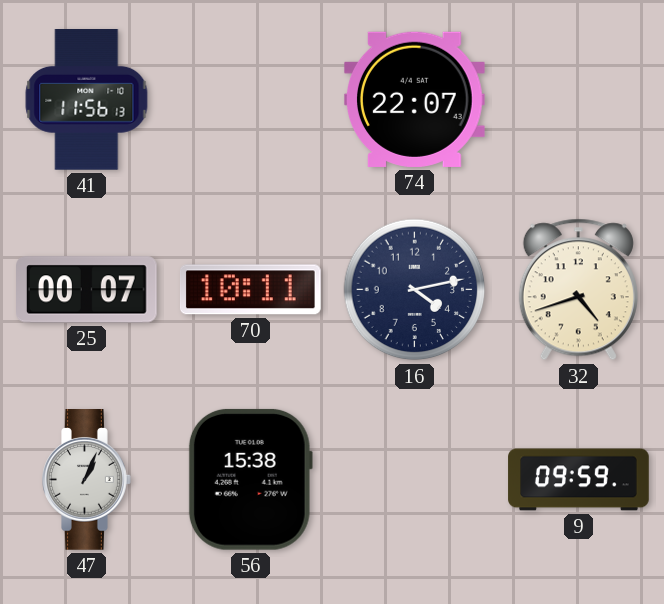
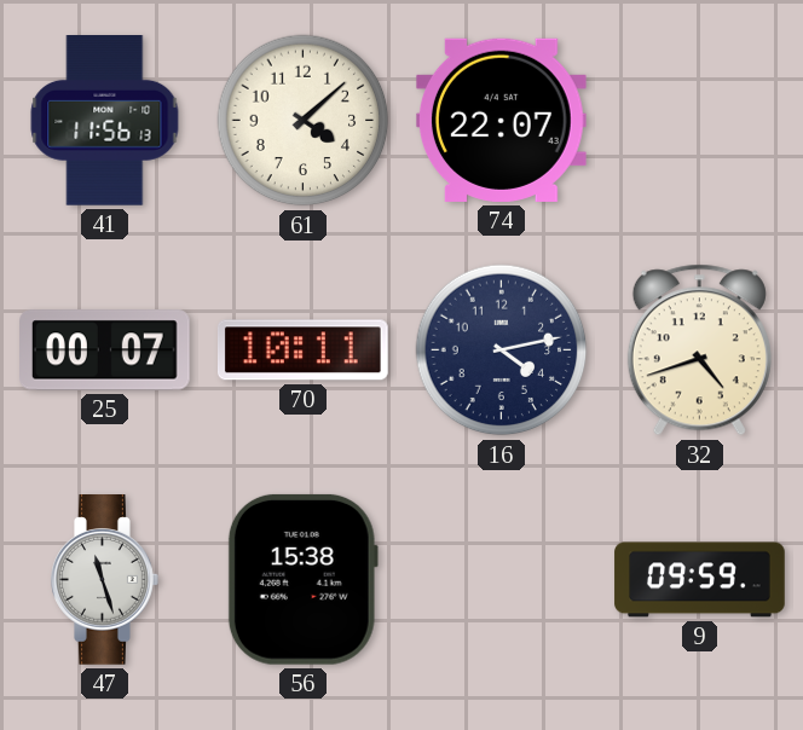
61: none -> 4:08 (304, 121)
47: 1:04 -> 11:27 (105, 580)
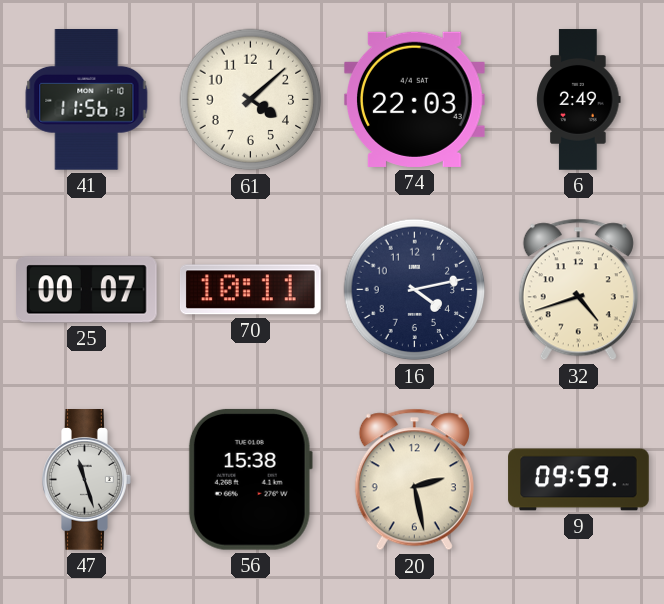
74: 22:07 -> 22:03 (415, 99)
6: none -> 2:49 (579, 100)
20: none -> 2:28 (414, 480)
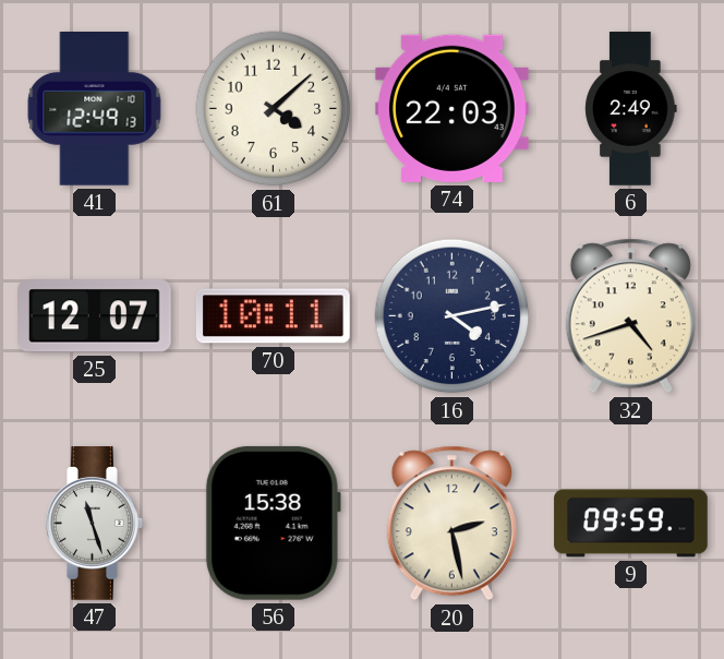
41: 11:56 -> 12:49 (95, 109)
25: 00:07 -> 12:07 (95, 316)
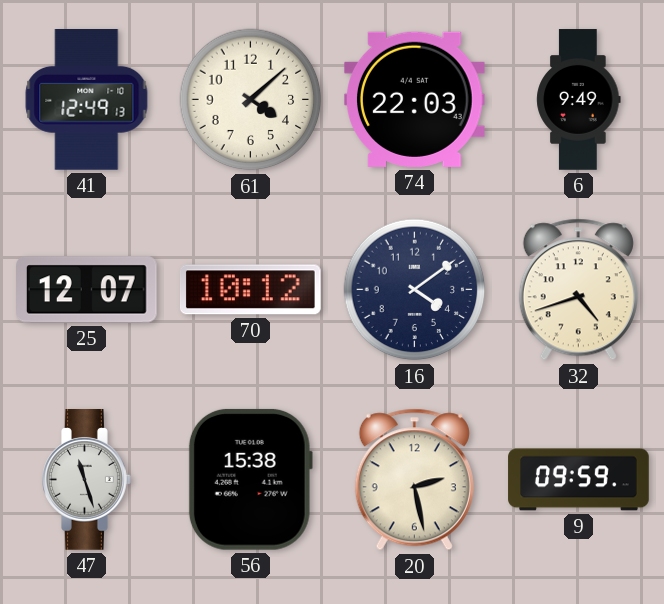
6: 2:49 -> 9:49 (579, 100)
70: 10:11 -> 10:12 (251, 290)
16: 4:13 -> 4:09 (415, 290)
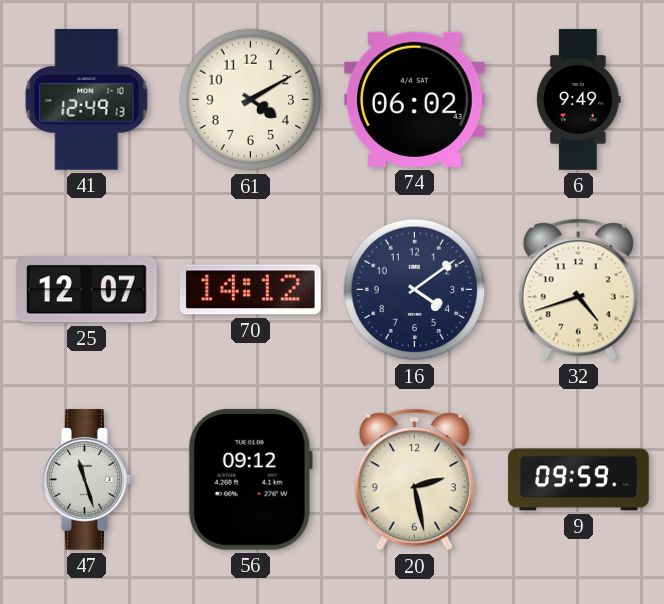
61: 4:08 -> 4:10 (251, 100)
74: 22:03 -> 06:02 (415, 99)
70: 10:12 -> 14:12 (251, 290)
56: 15:38 -> 09:12 (250, 479)
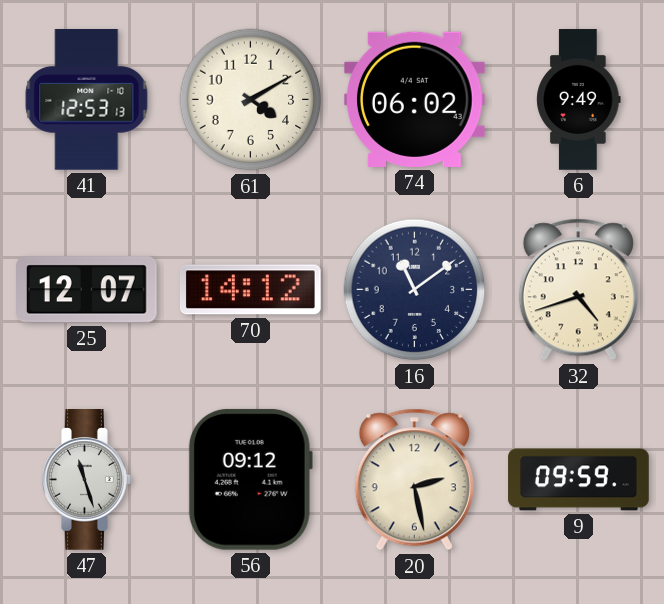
41: 12:49 -> 12:53 (87, 100)
16: 4:09 -> 11:09 (415, 290)
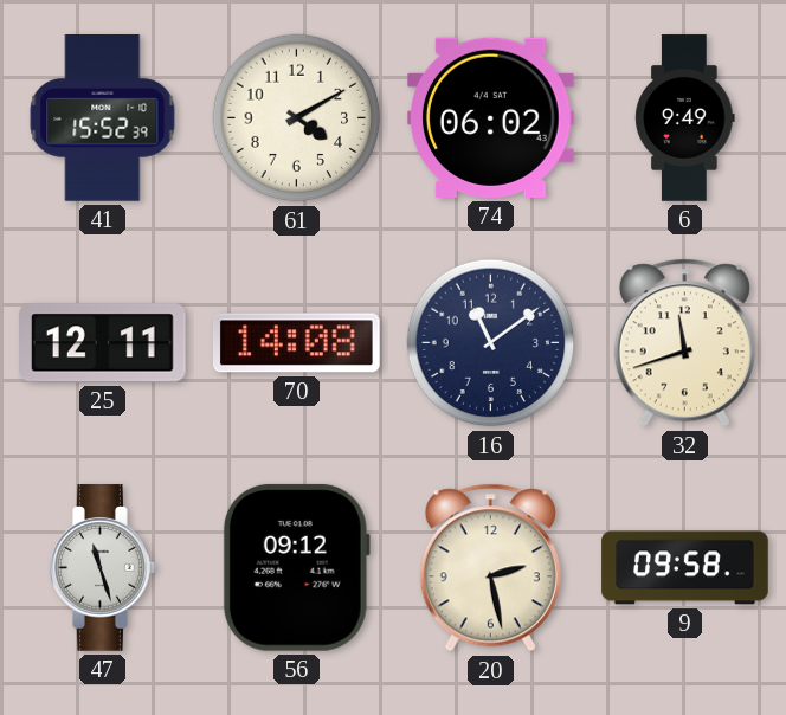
41: 12:53 -> 15:52 (103, 118)
25: 12:07 -> 12:11 (103, 343)
70: 14:12 -> 14:08 (297, 343)
32: 4:42 -> 11:42 (684, 343)
9: 09:59 -> 09:58 (685, 568)
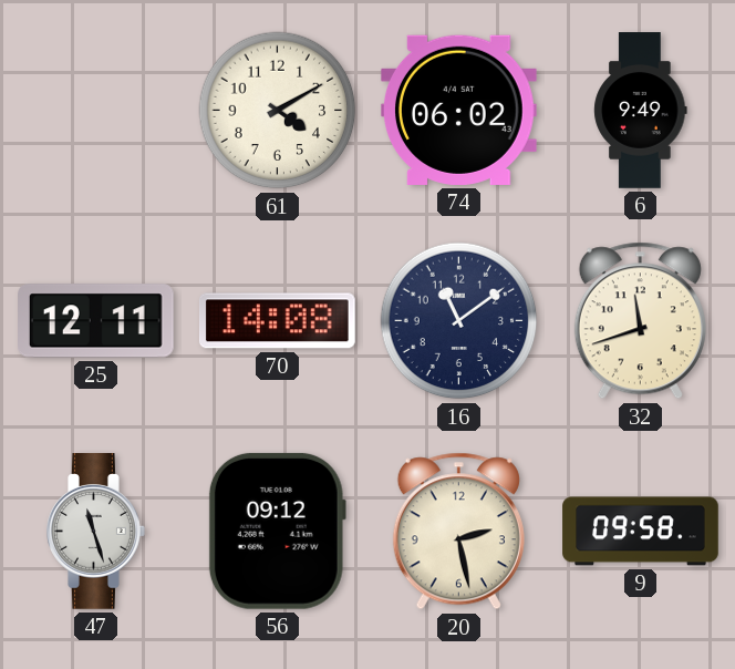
41: 15:52 -> none (103, 118)
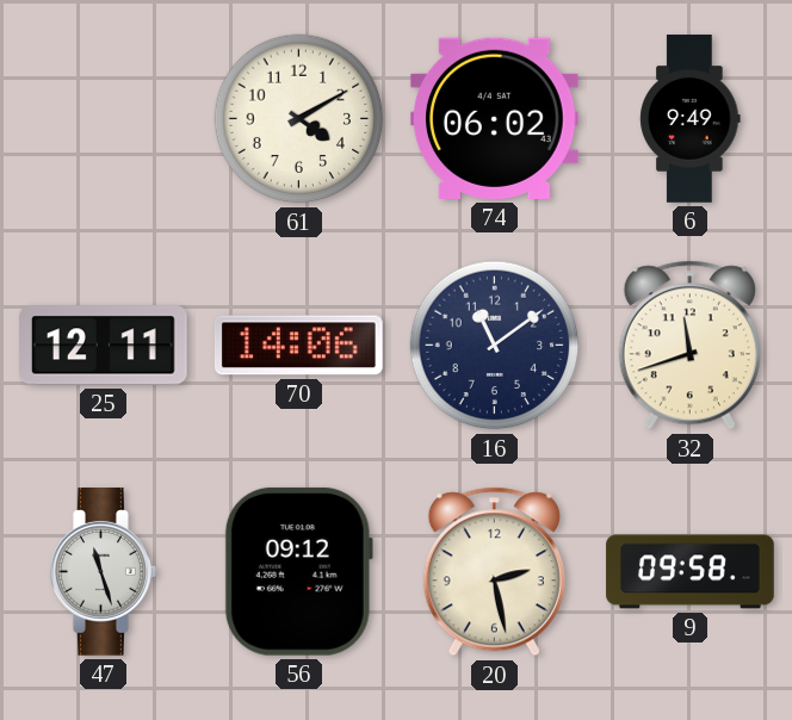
70: 14:08 -> 14:06 (299, 346)
